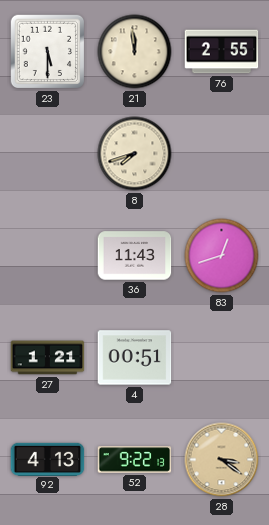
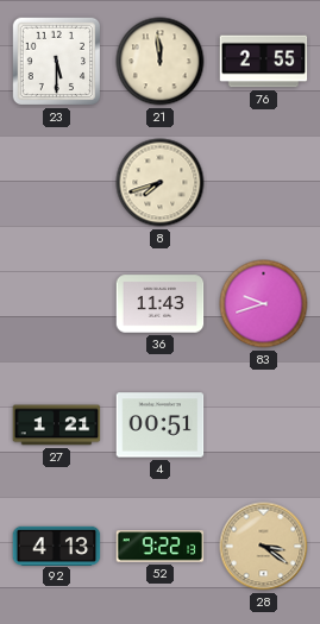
83: 12:42 -> 9:42 (264, 304)
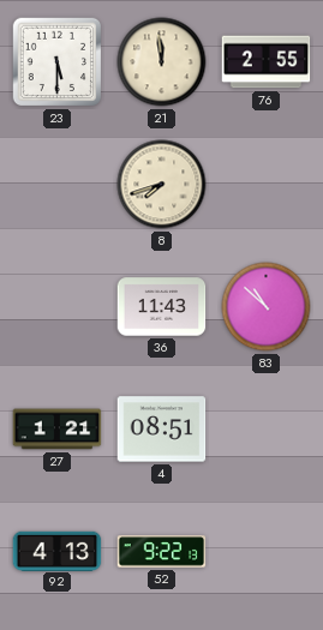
83: 9:42 -> 10:52 (267, 307)
4: 00:51 -> 08:51 (162, 430)
28: 3:21 -> none (264, 547)
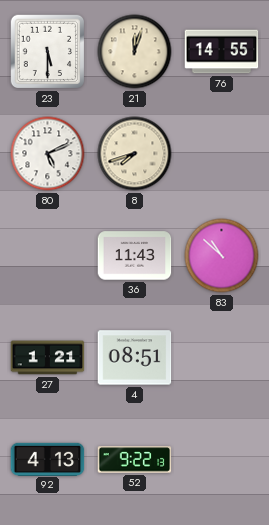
21: 11:59 -> 12:03 (135, 52)
76: 2:55 -> 14:55 (222, 52)
80: none -> 5:11 (48, 154)
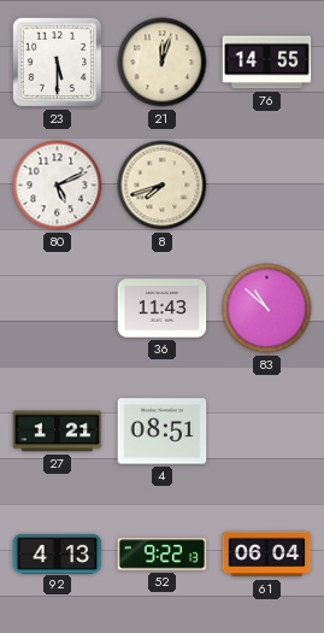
61: none -> 06:04 (267, 555)
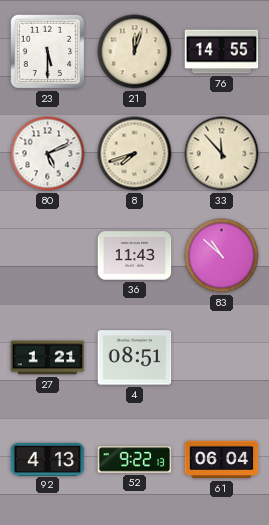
33: none -> 11:53 (222, 154)
